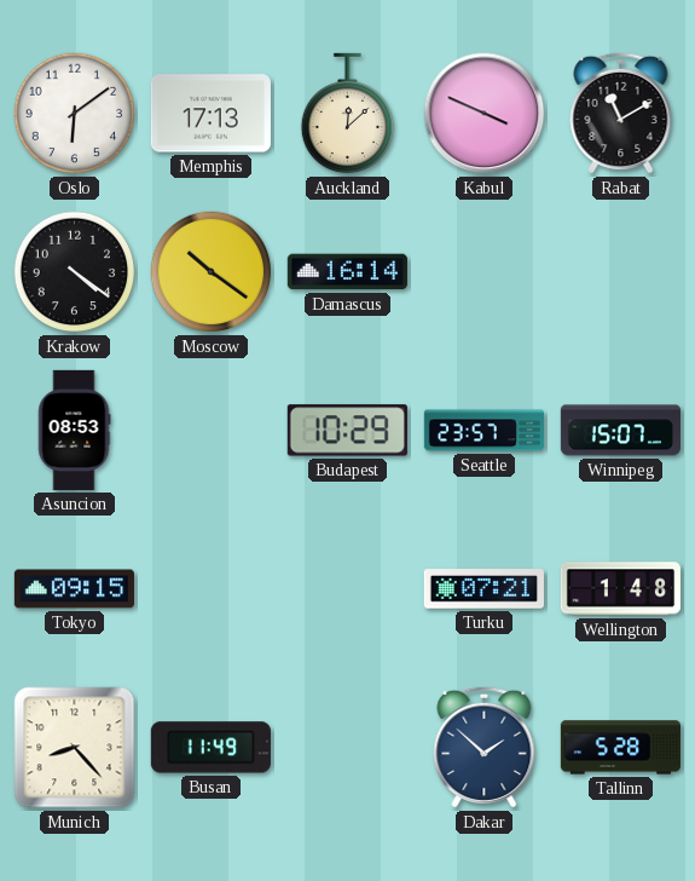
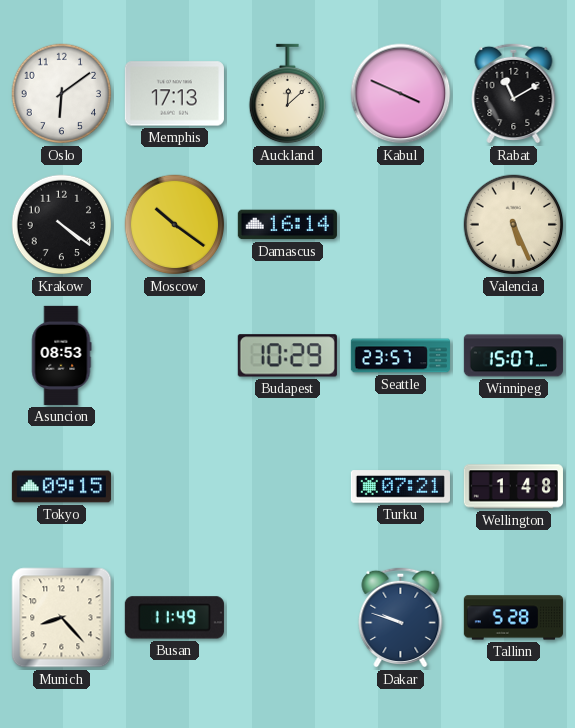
Valencia: none -> 5:26 (514, 225)
Dakar: 1:52 -> 9:48 (401, 617)
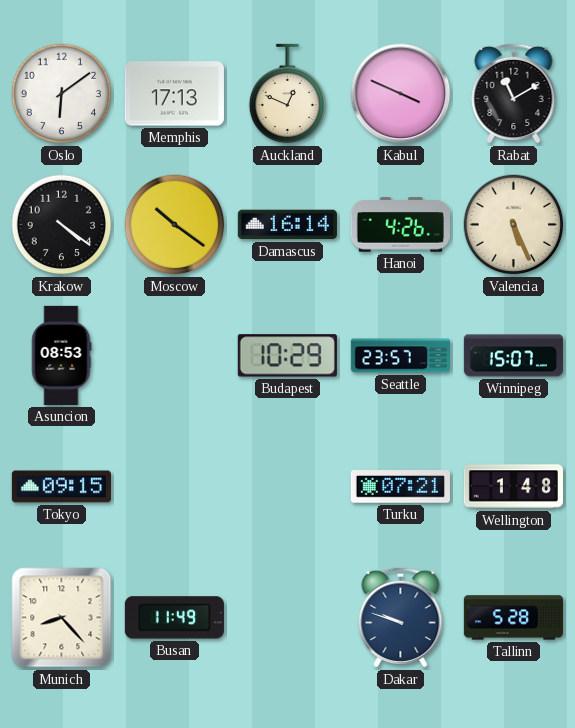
Auckland: 12:08 -> 12:49 (287, 94)
Hanoi: none -> 4:26 (400, 225)
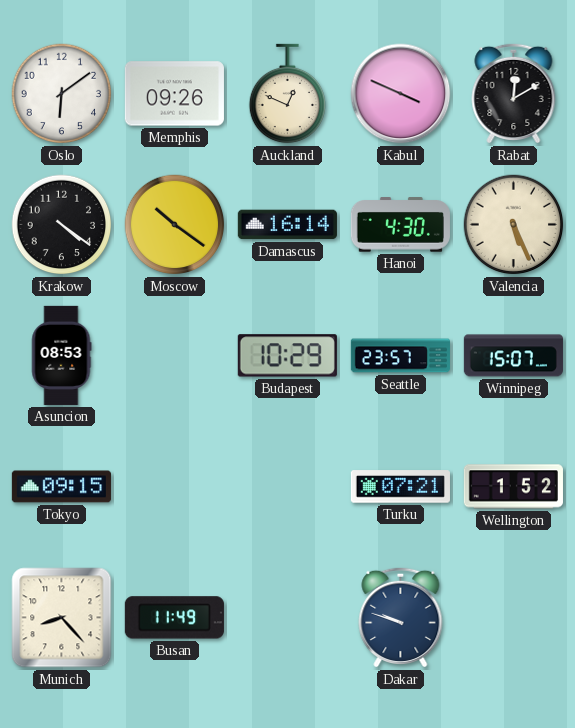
Memphis: 17:13 -> 09:26 (174, 94)
Rabat: 11:10 -> 12:10 (514, 93)
Hanoi: 4:26 -> 4:30 (400, 225)
Wellington: 1:48 -> 1:52 (513, 487)
Tallinn: 5:28 -> none (513, 618)
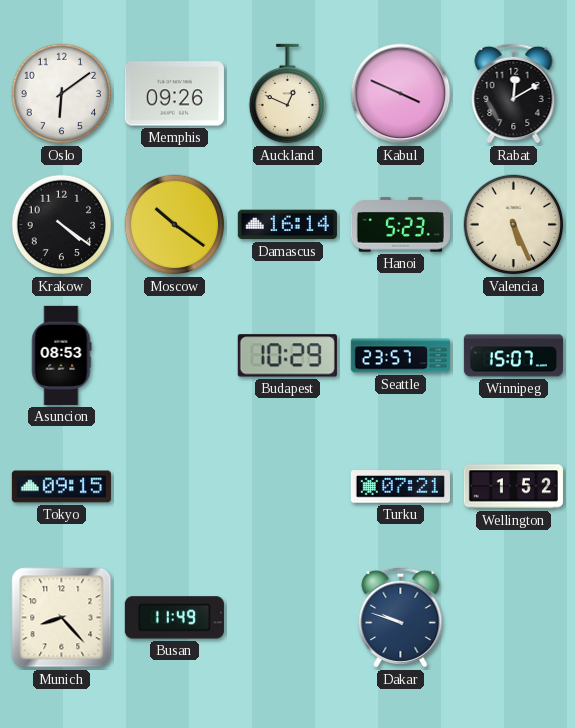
Hanoi: 4:30 -> 5:23 (400, 225)
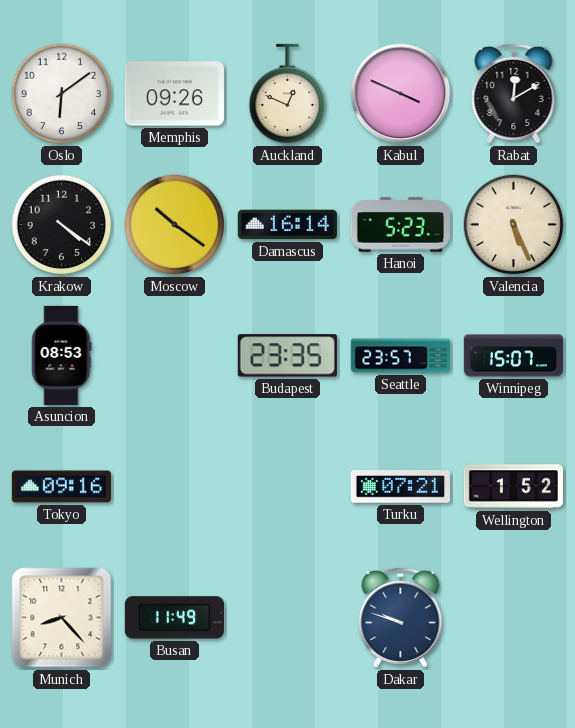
Budapest: 10:29 -> 23:35 (287, 356)
Tokyo: 09:15 -> 09:16 (61, 487)
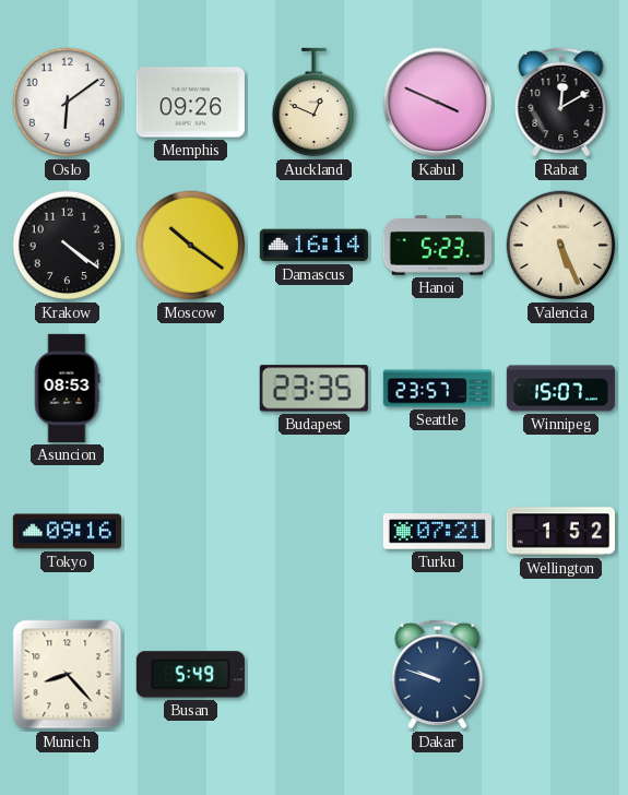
Busan: 11:49 -> 5:49 (190, 675)
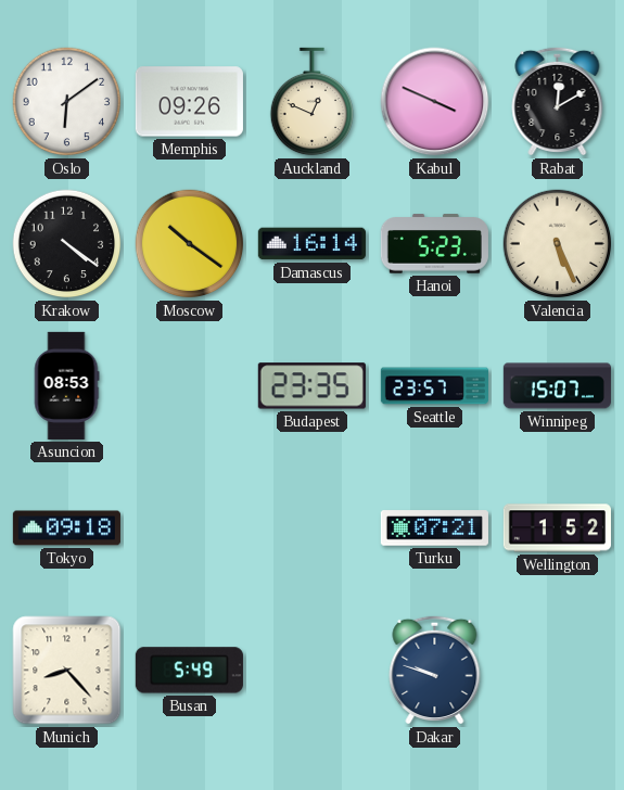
Tokyo: 09:16 -> 09:18 (66, 528)
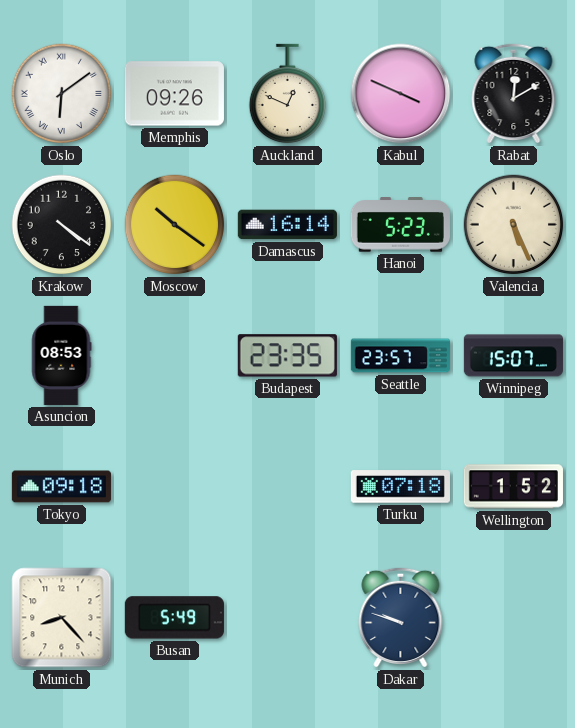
Oslo numerals: Arabic -> Roman (62, 94)
Turku: 07:21 -> 07:18 (400, 487)
